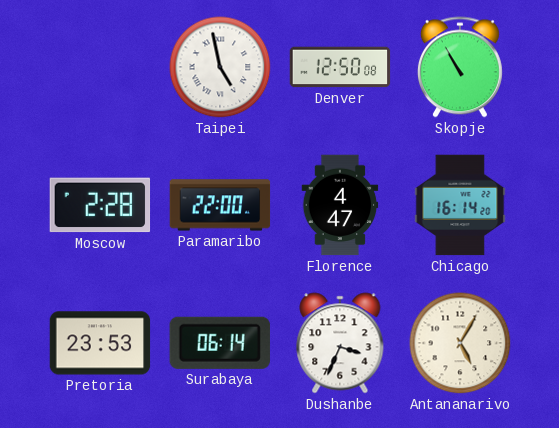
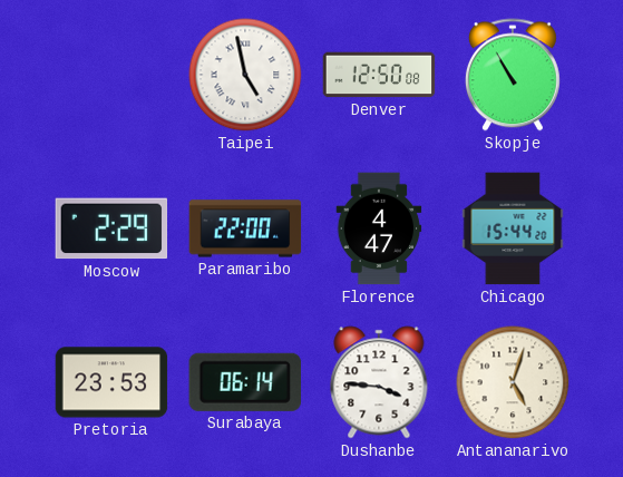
Moscow: 2:28 -> 2:29 (111, 228)
Chicago: 16:14 -> 15:44 (513, 228)
Dushanbe: 3:34 -> 3:46 (379, 382)
Antananarivo: 5:05 -> 5:03 (513, 382)
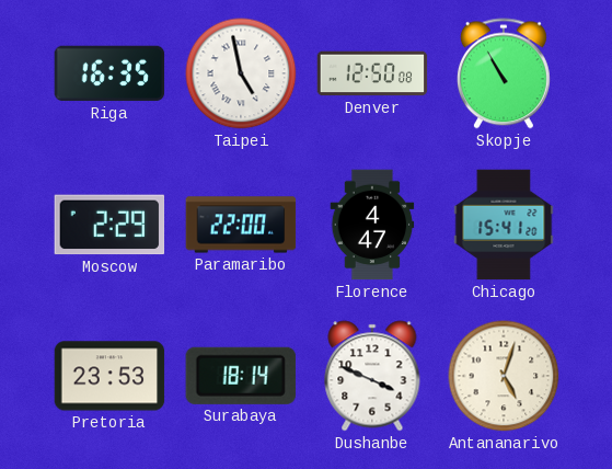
Riga: none -> 16:35 (109, 73)
Chicago: 15:44 -> 15:41 (504, 225)
Surabaya: 06:14 -> 18:14 (241, 376)
Dushanbe: 3:46 -> 3:49 (372, 376)
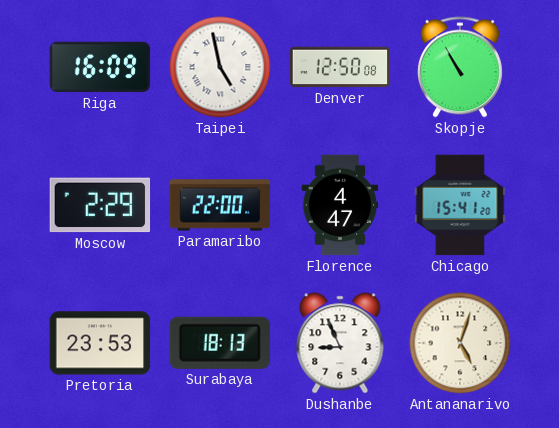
Riga: 16:35 -> 16:09 (100, 67)
Surabaya: 18:14 -> 18:13 (220, 343)
Dushanbe: 3:49 -> 8:56 (340, 343)
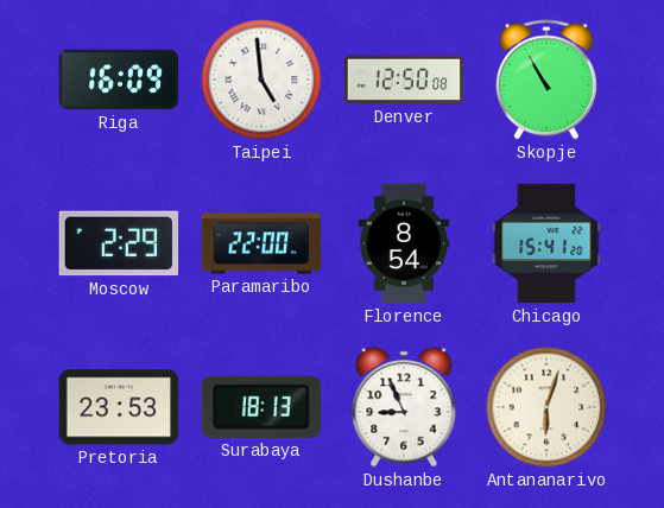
Taipei: 4:58 -> 4:59 (261, 80)
Florence: 4:47 -> 8:54 (404, 243)
Antananarivo: 5:03 -> 6:03 (546, 407)
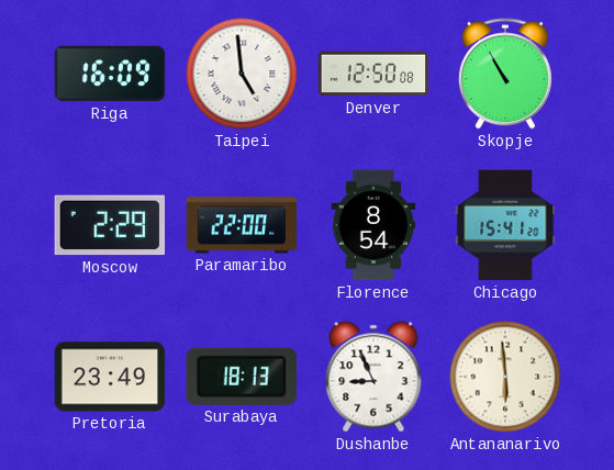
Pretoria: 23:53 -> 23:49 (110, 377)
Antananarivo: 6:03 -> 5:59 (505, 377)
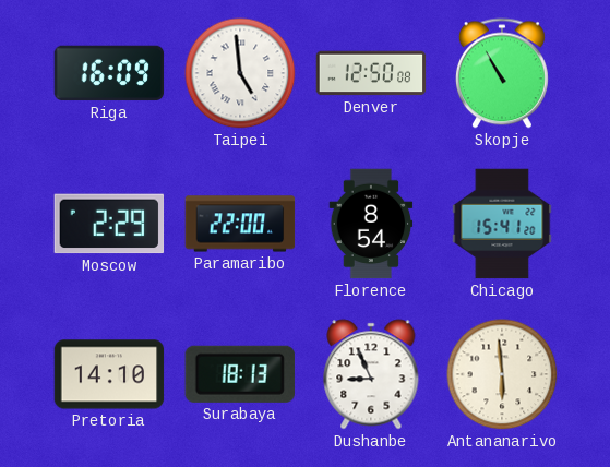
Pretoria: 23:49 -> 14:10 (109, 374)
